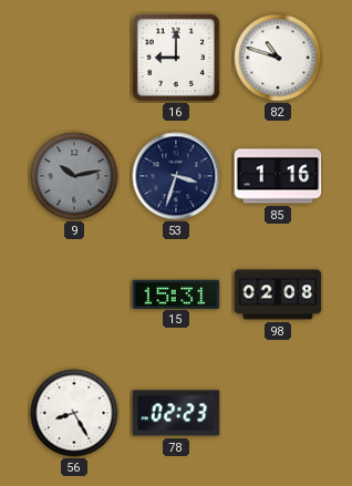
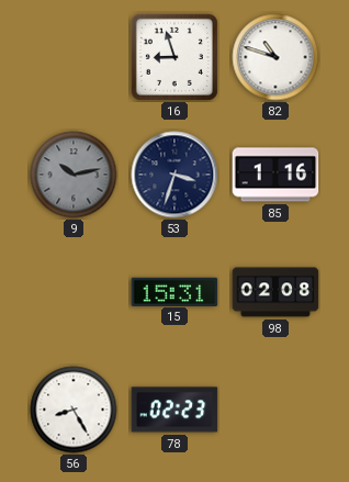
16: 9:00 -> 8:57 (174, 57)
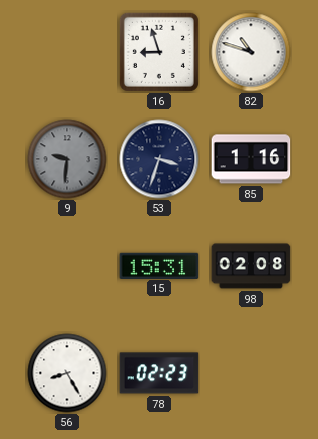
9: 10:13 -> 9:31 (67, 159)
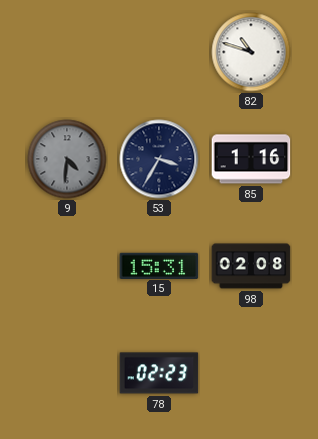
16: 8:57 -> none (159, 52)
9: 9:31 -> 4:31 (67, 159)
53: 3:33 -> 3:35 (159, 159)
56: 8:25 -> none (67, 373)
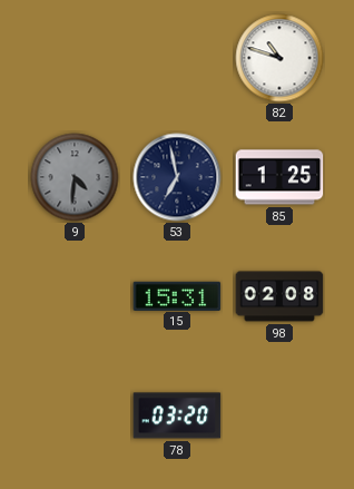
53: 3:35 -> 6:58 (177, 177)
85: 1:16 -> 1:25 (279, 177)
78: 02:23 -> 03:20 (177, 415)
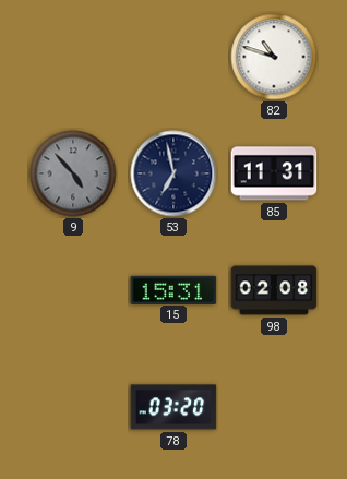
9: 4:31 -> 4:53 (73, 173)
85: 1:25 -> 11:31 (274, 173)
